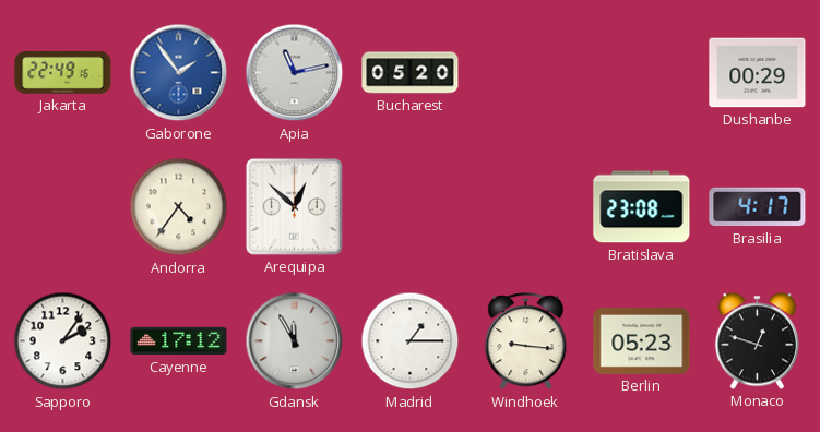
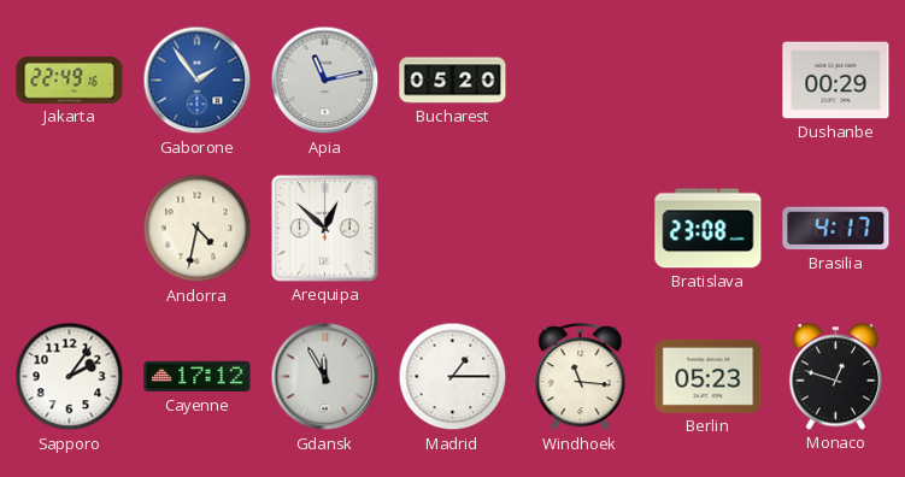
Andorra: 4:36 -> 4:32 (198, 229)
Windhoek: 9:16 -> 11:16 (581, 377)
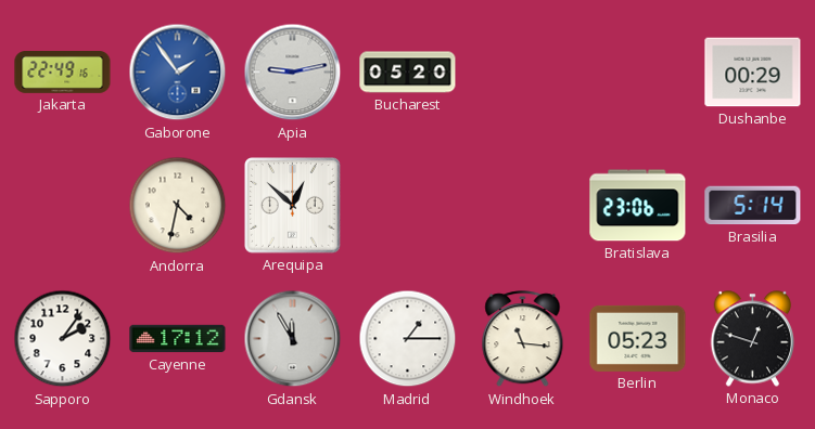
Apia: 11:13 -> 9:13 (293, 73)
Bratislava: 23:08 -> 23:06 (638, 206)
Brasilia: 4:17 -> 5:14 (753, 206)
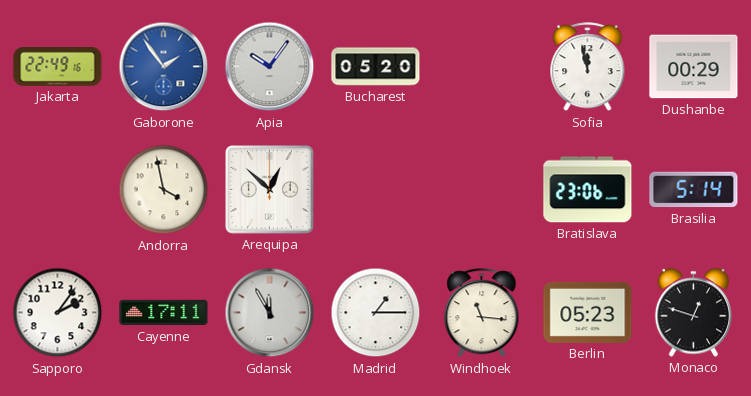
Apia: 9:13 -> 10:06 (270, 67)
Sofia: none -> 11:58 (588, 67)
Andorra: 4:32 -> 3:58 (164, 190)
Cayenne: 17:12 -> 17:11 (164, 313)
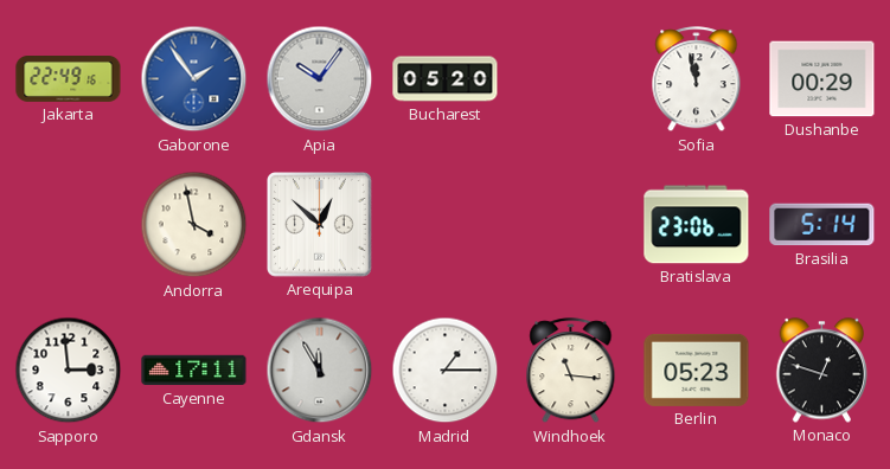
Sapporo: 2:06 -> 2:59 (69, 371)
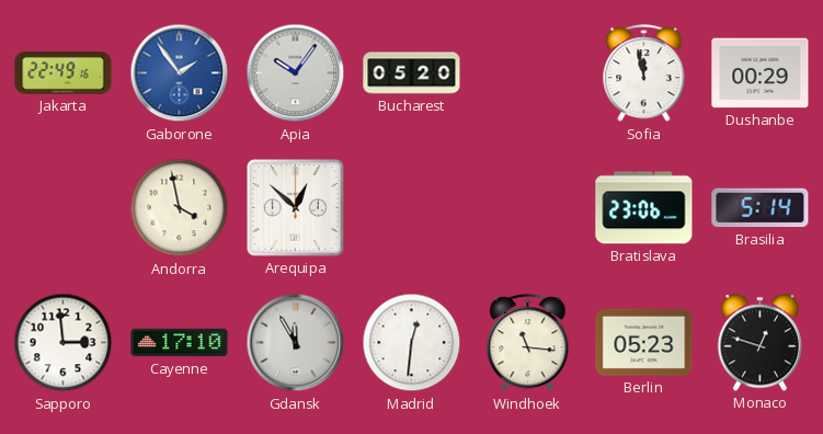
Cayenne: 17:11 -> 17:10 (180, 343)
Madrid: 1:15 -> 12:31 (412, 343)
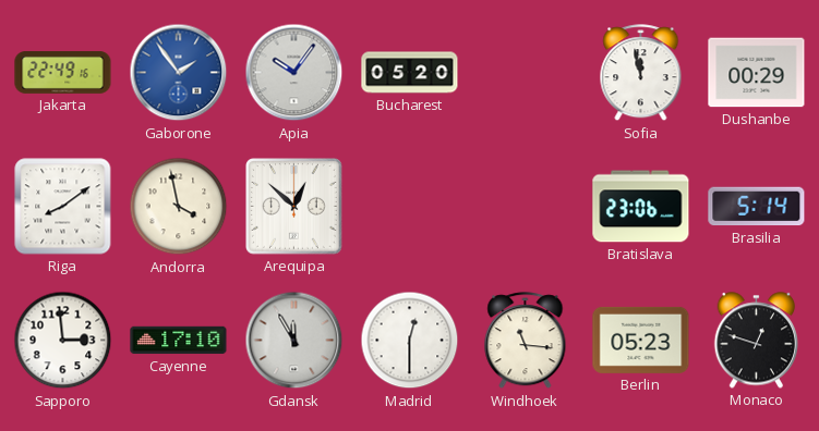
Riga: none -> 8:09 (63, 207)
Madrid: 12:31 -> 12:30 (410, 341)
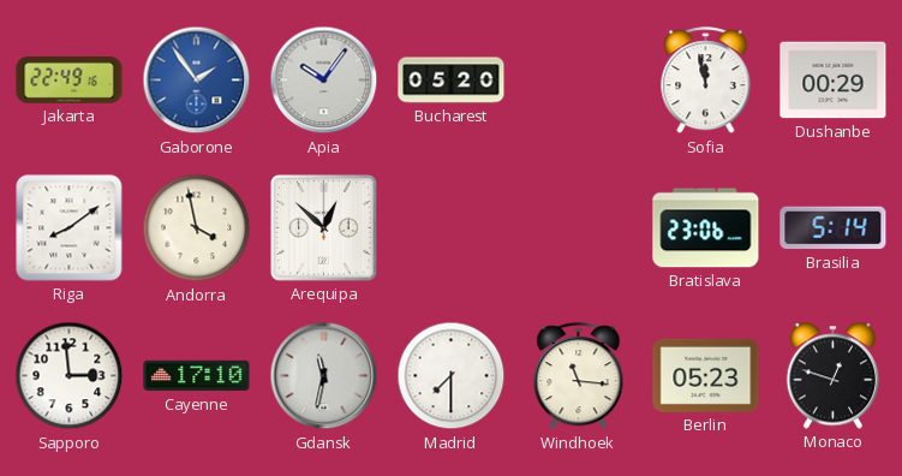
Gdansk: 11:55 -> 11:32 (324, 376)
Madrid: 12:30 -> 7:30 (452, 376)
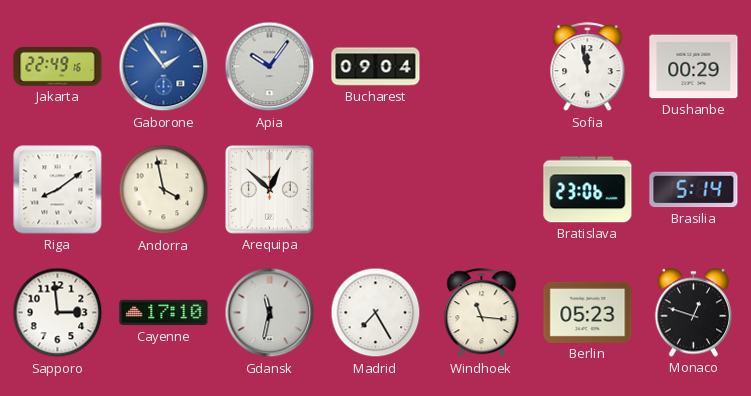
Bucharest: 05:20 -> 09:04 (376, 67)
Madrid: 7:30 -> 7:25 (376, 313)
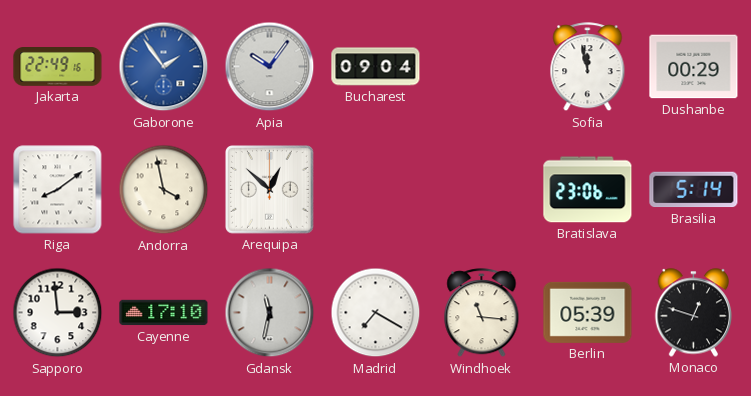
Madrid: 7:25 -> 7:20 (376, 313)
Berlin: 05:23 -> 05:39 (588, 312)
